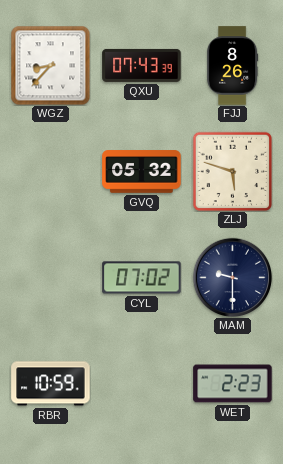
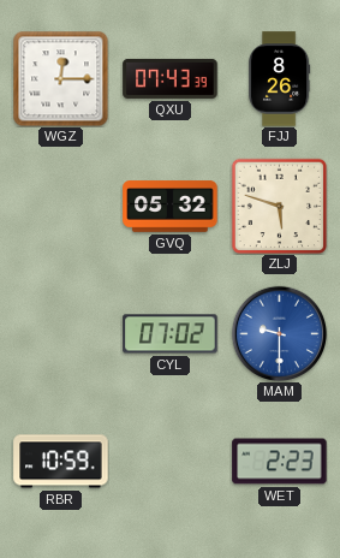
WGZ: 8:37 -> 12:15 (60, 78)
MAM dial: navy -> blue (279, 333)
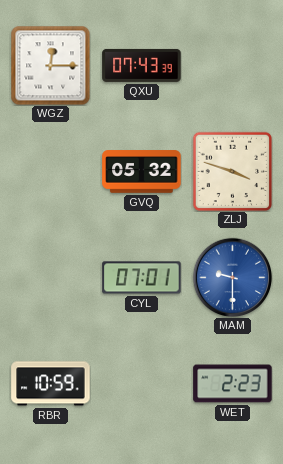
FJJ: 8:26 -> none (279, 79)
ZLJ: 5:48 -> 3:48 (232, 171)
CYL: 07:02 -> 07:01 (142, 278)
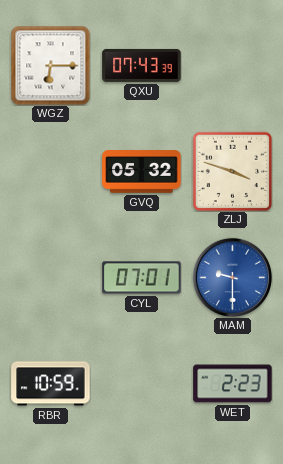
WGZ: 12:15 -> 6:15 (50, 65)
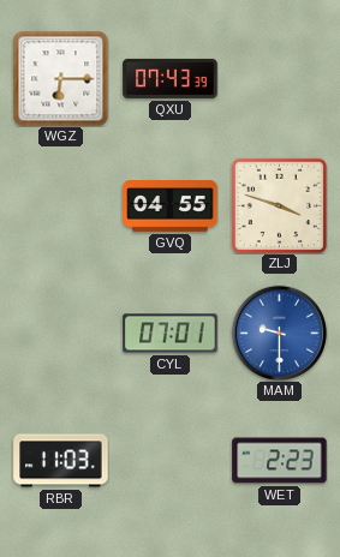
GVQ: 05:32 -> 04:55 (171, 206)
RBR: 10:59 -> 11:03 (61, 461)
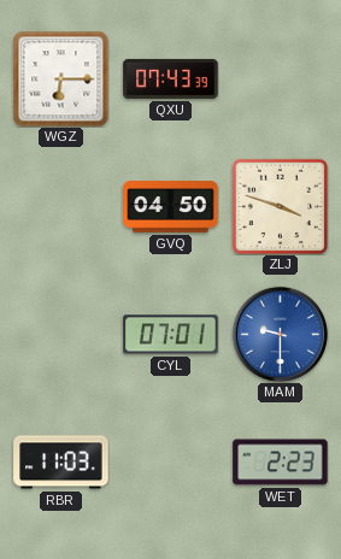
GVQ: 04:55 -> 04:50 (171, 207)
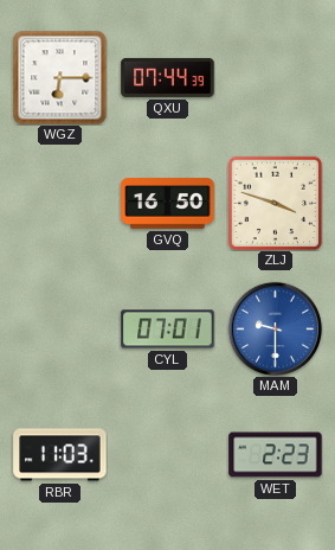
QXU: 07:43 -> 07:44 (168, 77)
GVQ: 04:50 -> 16:50 (168, 204)
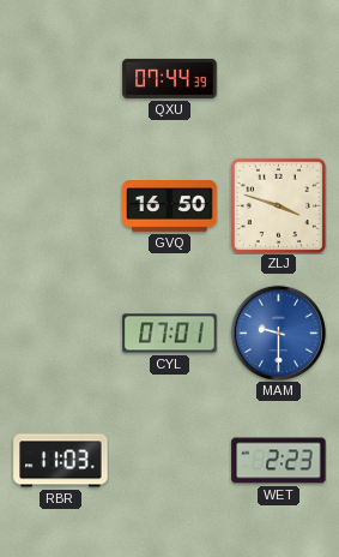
WGZ: 6:15 -> none (59, 77)
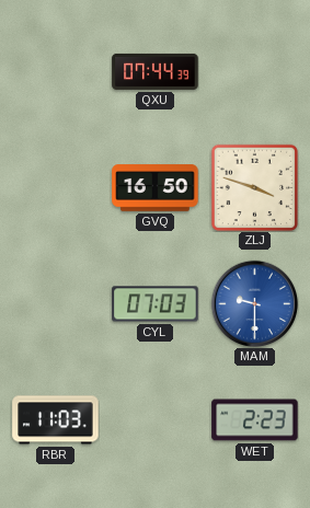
CYL: 07:01 -> 07:03 (156, 304)
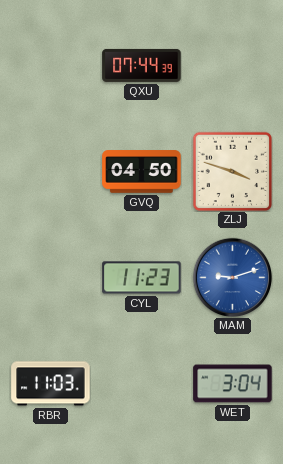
GVQ: 16:50 -> 04:50 (142, 172)
CYL: 07:03 -> 11:23 (142, 278)
MAM: 9:30 -> 9:12 (232, 277)
WET: 2:23 -> 3:04 (233, 384)
